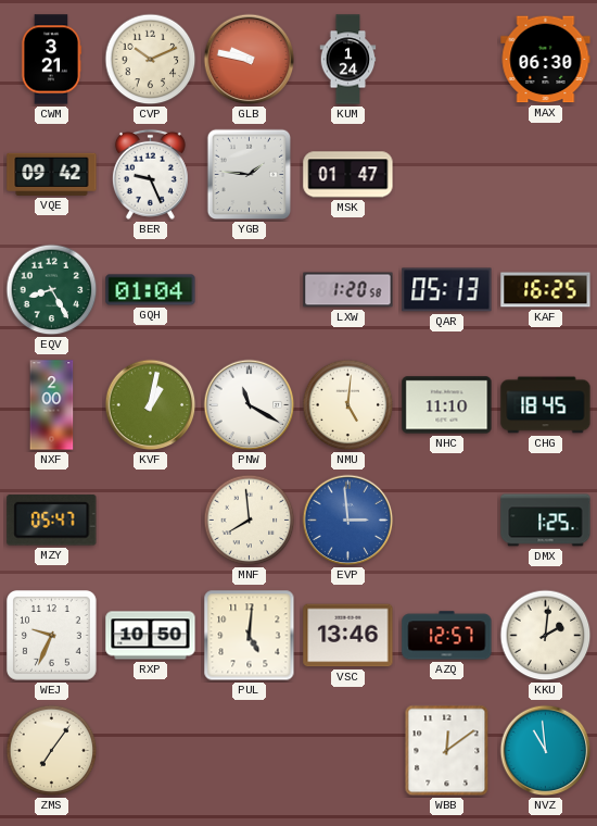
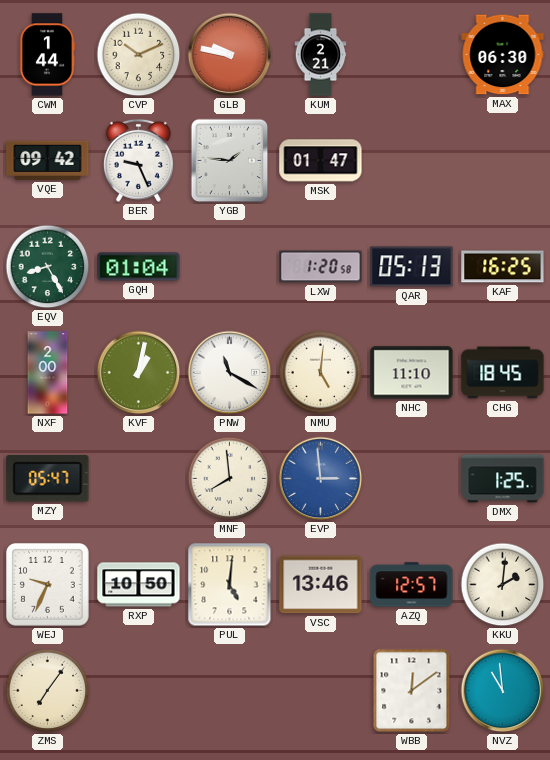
CWM: 3:21 -> 1:44 (47, 55)
KUM: 1:24 -> 2:21 (321, 55)
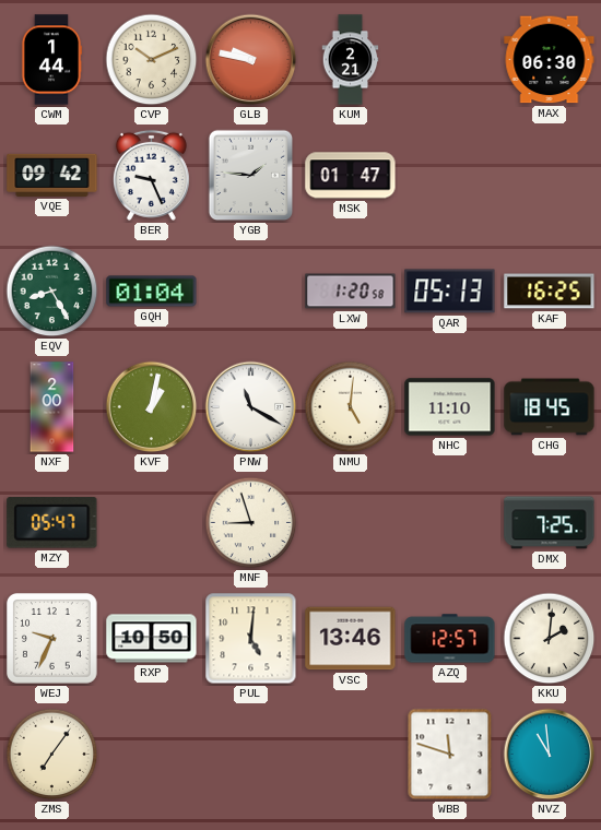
MNF: 7:59 -> 8:57 (251, 523)
EVP: 2:59 -> none (321, 479)
DMX: 1:25 -> 7:25 (550, 523)
WBB: 12:09 -> 11:48 (450, 755)
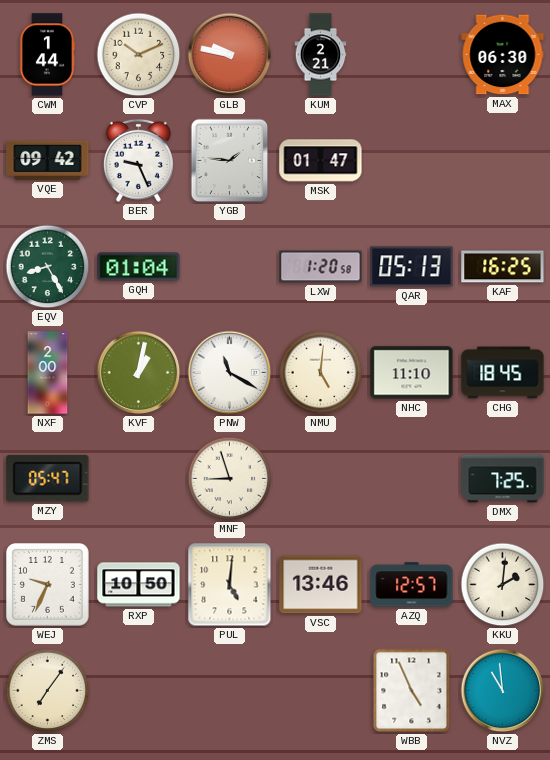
WBB: 11:48 -> 4:56 (412, 691)
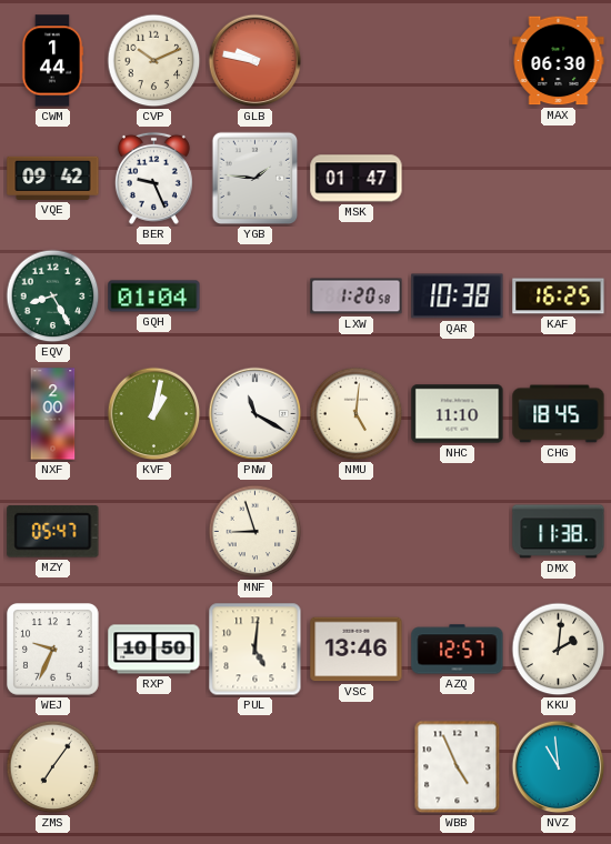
KUM: 2:21 -> none (321, 55)
QAR: 05:13 -> 10:38 (458, 297)
DMX: 7:25 -> 11:38 (559, 532)
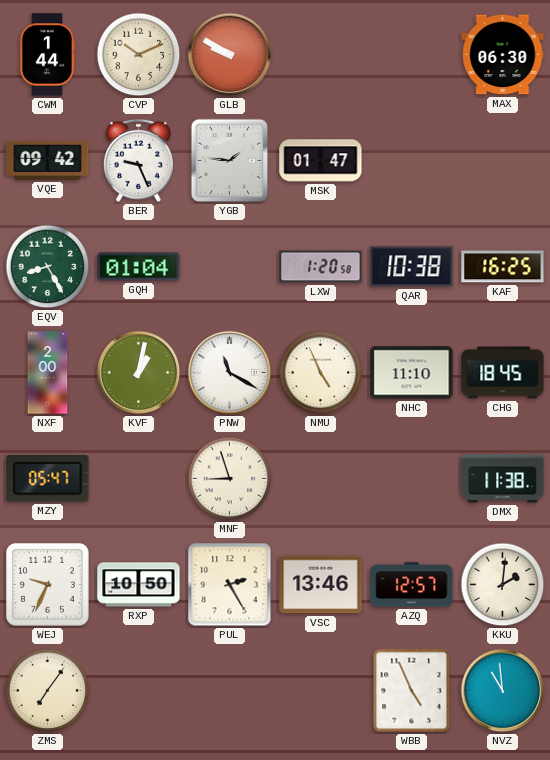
GLB: 9:47 -> 9:50 (230, 55)
NMU: 5:01 -> 4:56 (321, 373)
PUL: 5:01 -> 2:25 (230, 585)
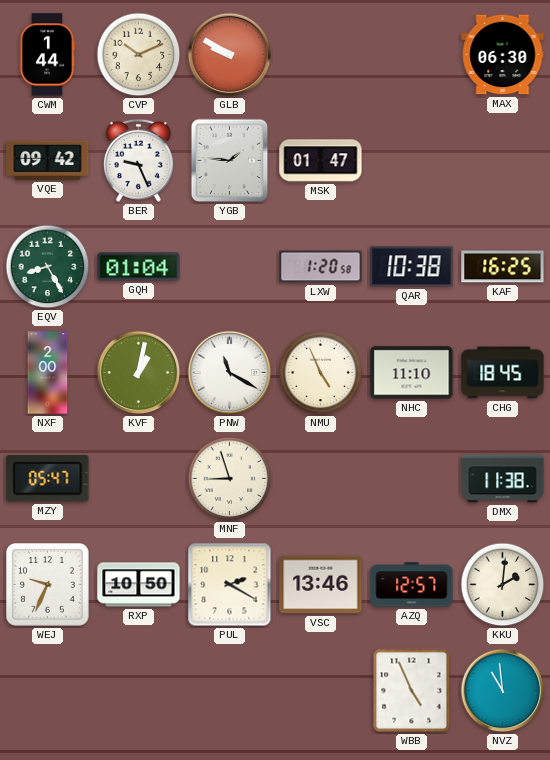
PUL: 2:25 -> 2:20 (230, 585)
ZMS: 7:06 -> none (48, 691)
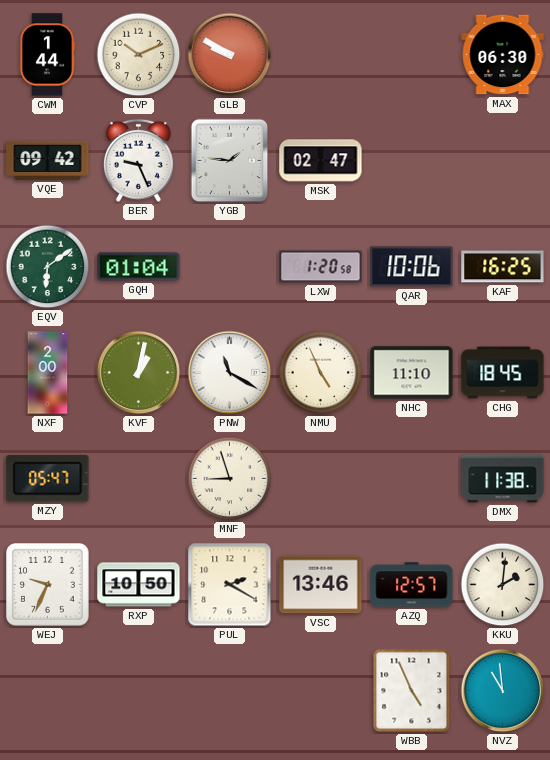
MSK: 01:47 -> 02:47 (321, 161)
EQV: 8:25 -> 6:09 (48, 267)
QAR: 10:38 -> 10:06 (412, 267)
